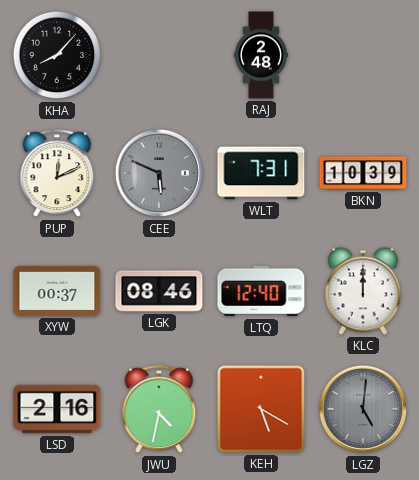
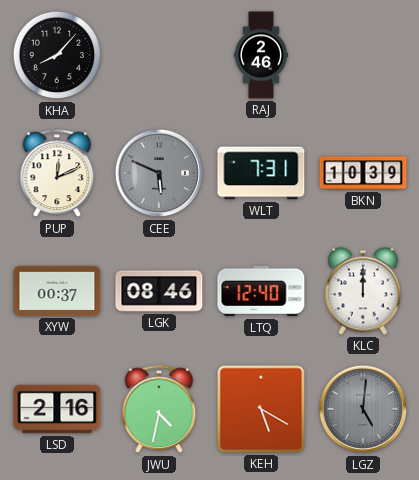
RAJ: 2:48 -> 2:46 (261, 55)
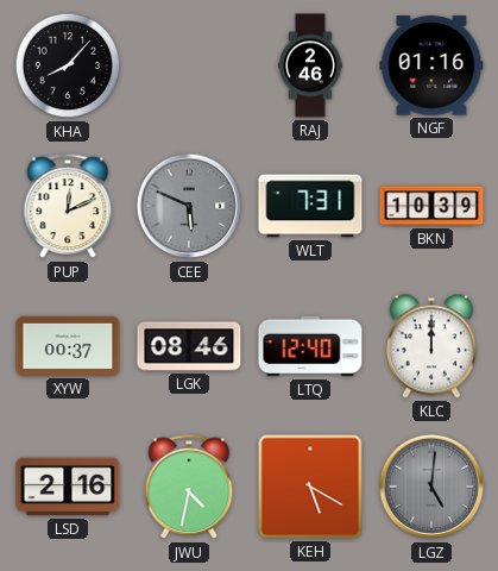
NGF: none -> 01:16 (431, 65)
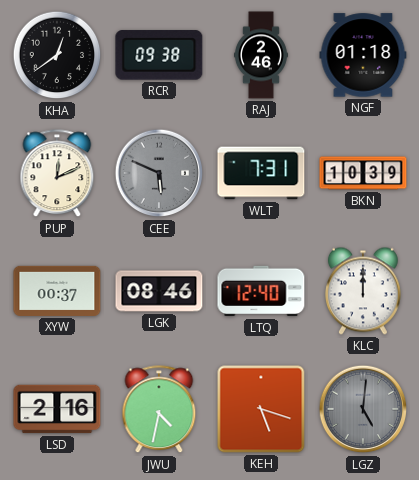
KHA: 8:07 -> 12:39 (57, 55)
RCR: none -> 09:38 (159, 55)
NGF: 01:16 -> 01:18 (363, 55)
KEH: 5:20 -> 5:18 (261, 409)
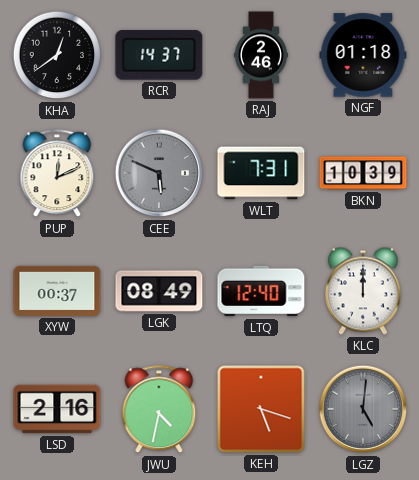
RCR: 09:38 -> 14:37 (159, 55)
LGK: 08:46 -> 08:49 (159, 291)
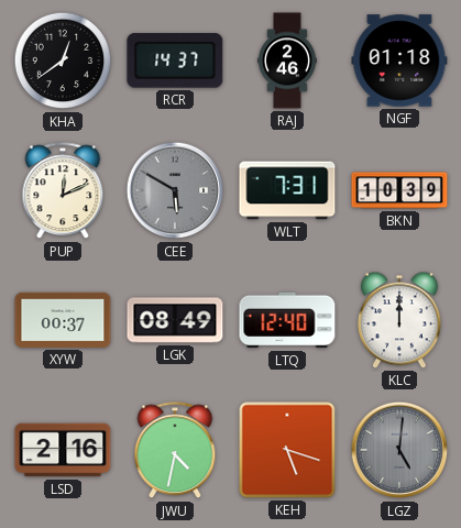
CEE: 5:49 -> 5:50 (175, 190)
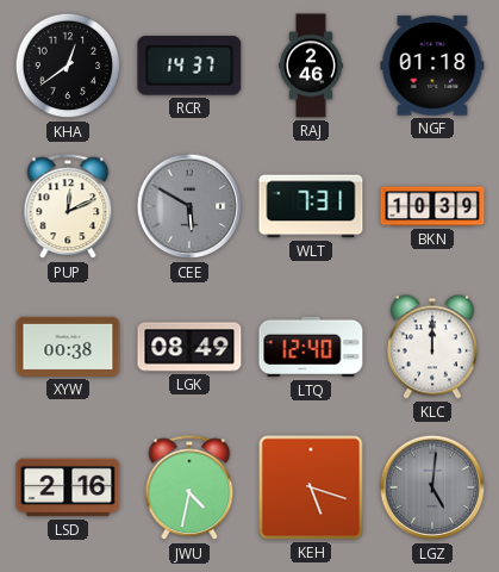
XYW: 00:37 -> 00:38 (68, 347)
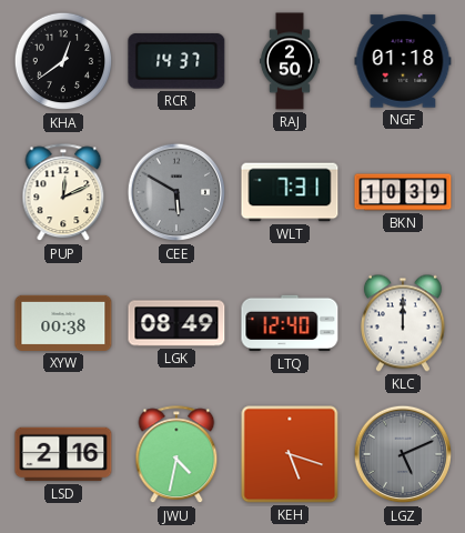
RAJ: 2:46 -> 2:50 (290, 61)
LGZ: 5:01 -> 5:11 (403, 454)
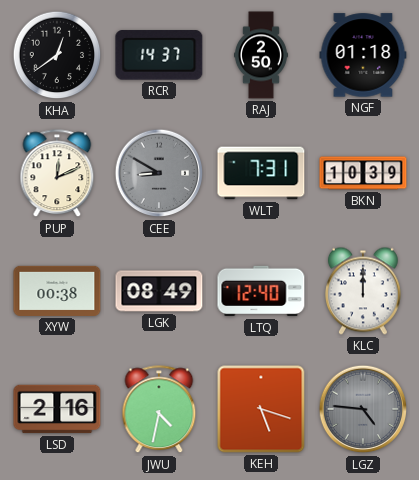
CEE: 5:50 -> 8:50 (159, 173)
LGZ: 5:11 -> 4:46 (363, 409)
